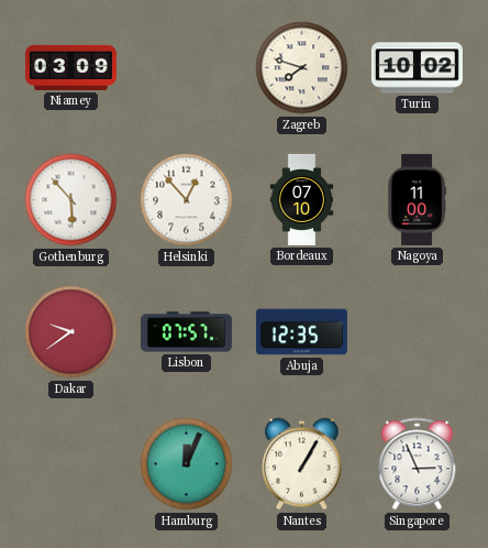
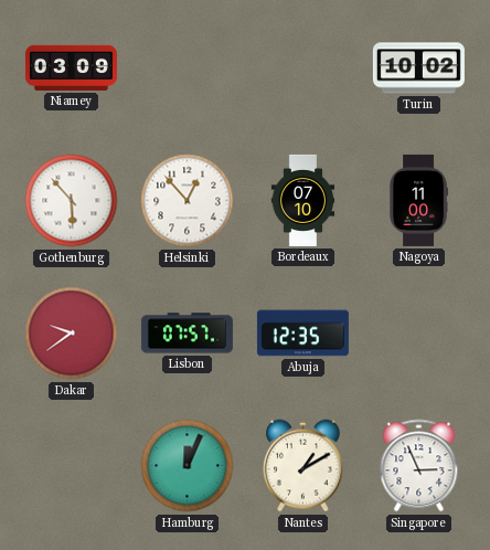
Zagreb: 7:48 -> none (302, 68)
Nantes: 1:05 -> 1:10 (303, 466)
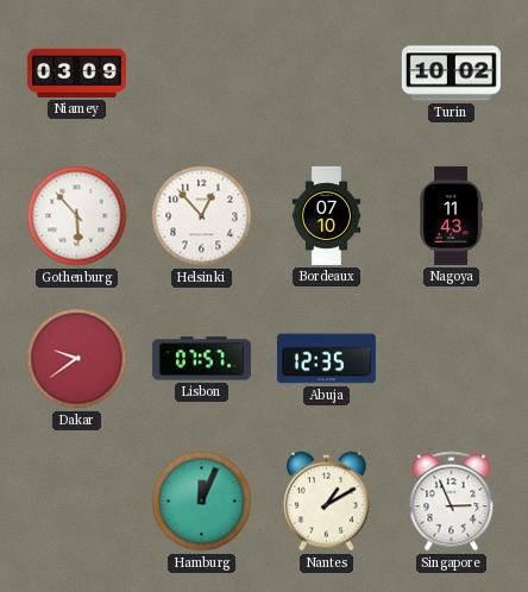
Nagoya: 11:00 -> 11:43 (451, 215)
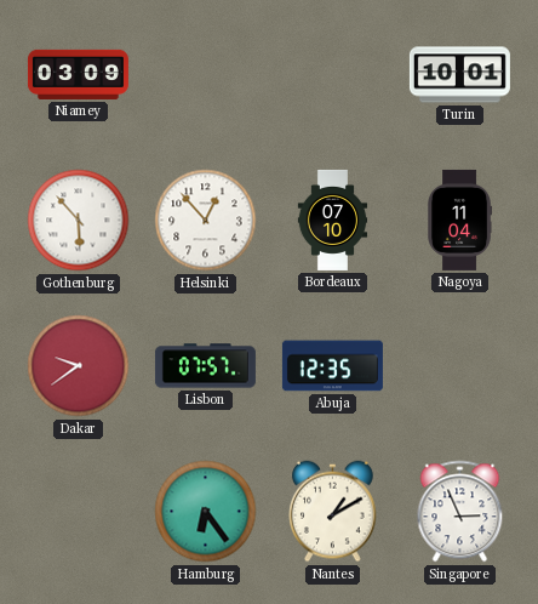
Turin: 10:02 -> 10:01 (459, 75)
Nagoya: 11:43 -> 11:04 (459, 220)
Hamburg: 12:04 -> 6:24 (206, 512)
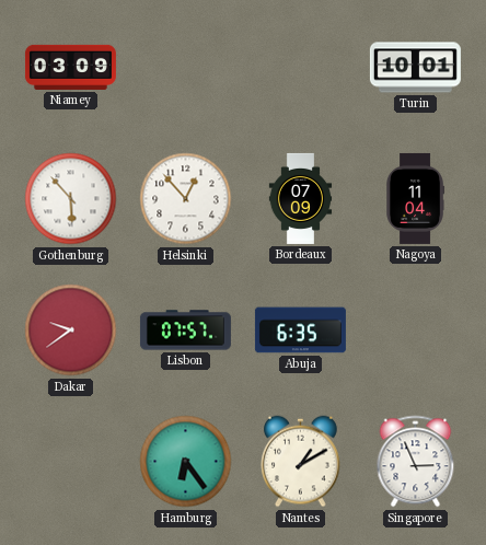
Bordeaux: 07:10 -> 07:09 (301, 198)
Abuja: 12:35 -> 6:35 (300, 331)
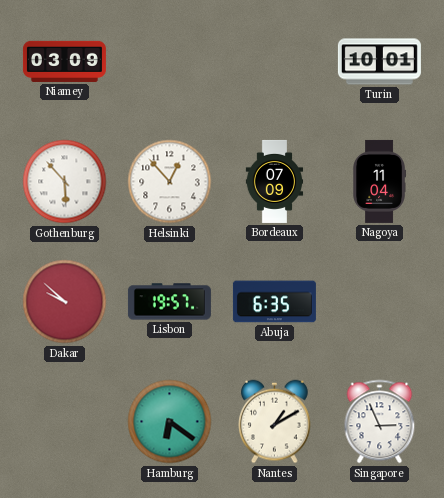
Dakar: 9:39 -> 9:52 (65, 302)
Lisbon: 07:57 -> 19:57 (169, 302)
Hamburg: 6:24 -> 6:21 (170, 422)
